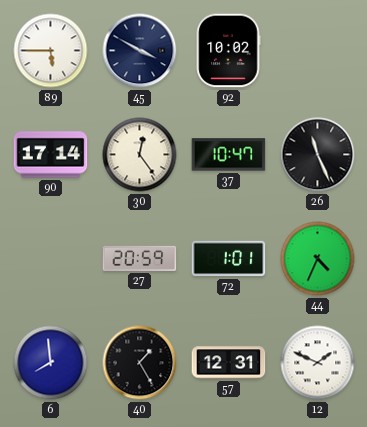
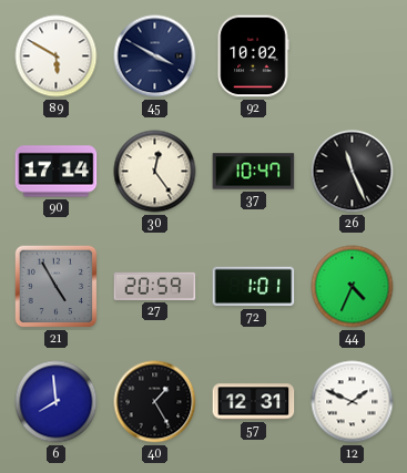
89: 5:45 -> 5:50 (57, 56)
21: none -> 4:55 (57, 287)
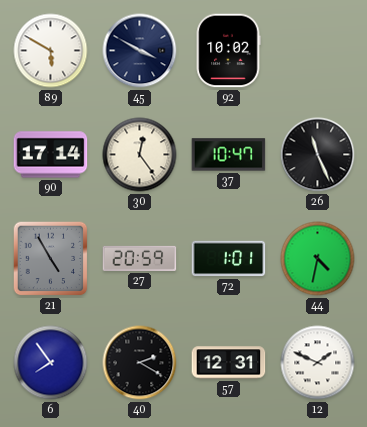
44: 4:34 -> 4:32 (318, 259)
6: 7:59 -> 7:54 (51, 363)
40: 1:25 -> 2:20 (140, 363)
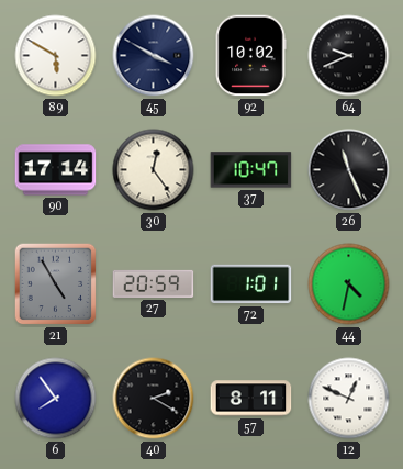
64: none -> 9:41 (349, 56)
57: 12:31 -> 8:11 (251, 399)
12: 1:49 -> 12:49 (349, 399)
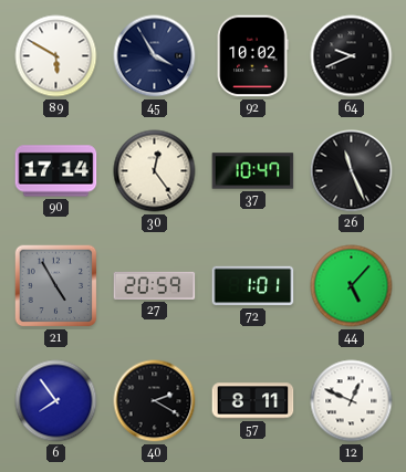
45: 3:50 -> 3:55 (155, 56)
44: 4:32 -> 5:07 (352, 286)
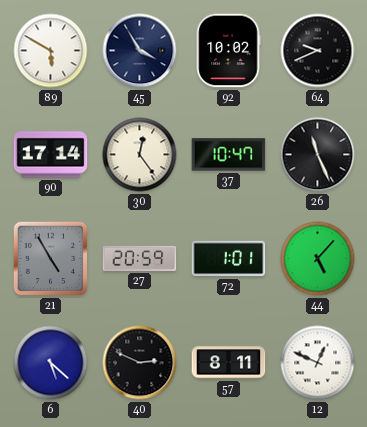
6: 7:54 -> 5:22 (51, 363)
40: 2:20 -> 2:49 (140, 363)
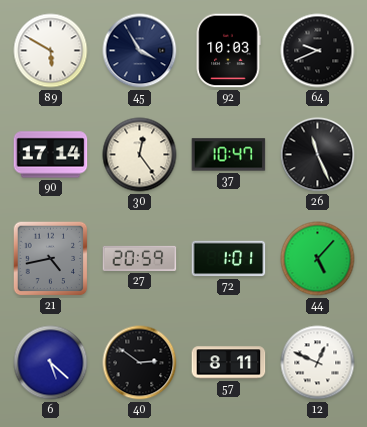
92: 10:02 -> 10:03 (228, 51)
21: 4:55 -> 4:43 (51, 259)
40: 2:49 -> 2:51 (140, 363)
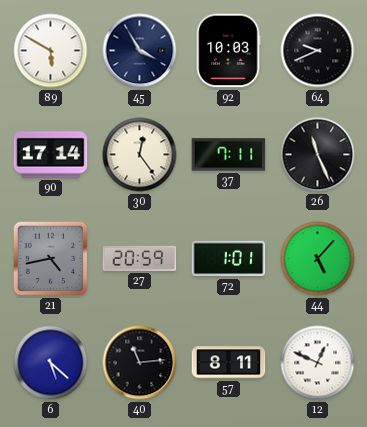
37: 10:47 -> 7:11 (229, 155)
40: 2:51 -> 11:14 (140, 363)
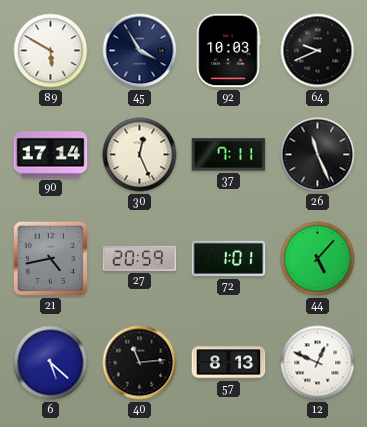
30: 12:24 -> 12:26 (140, 155)
57: 8:11 -> 8:13 (229, 363)
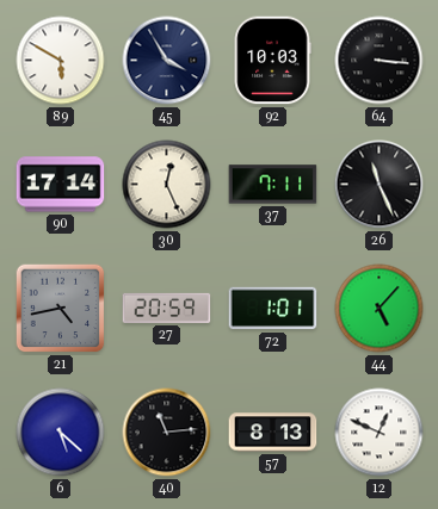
64: 9:41 -> 3:16 (380, 61)
